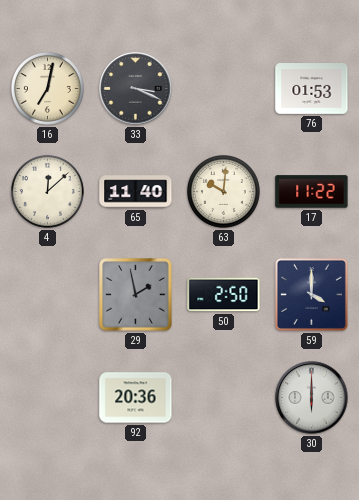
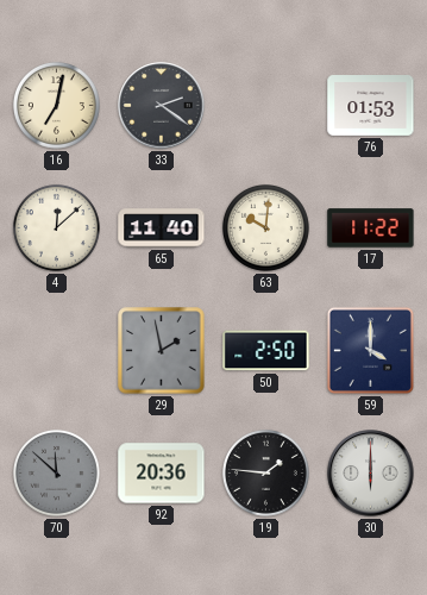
33: 3:19 -> 2:21 (162, 106)
70: none -> 11:52 (56, 472)
19: none -> 1:46 (265, 472)
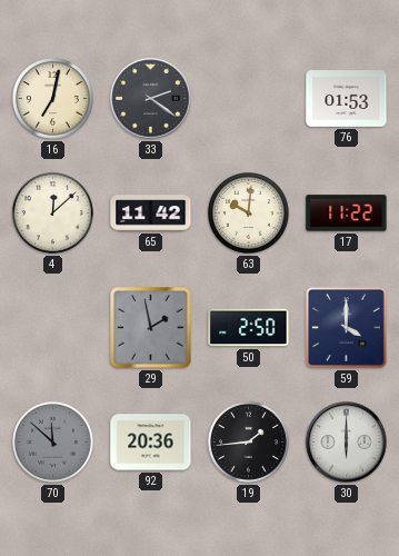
65: 11:40 -> 11:42 (151, 214)
19: 1:46 -> 1:44 (248, 441)
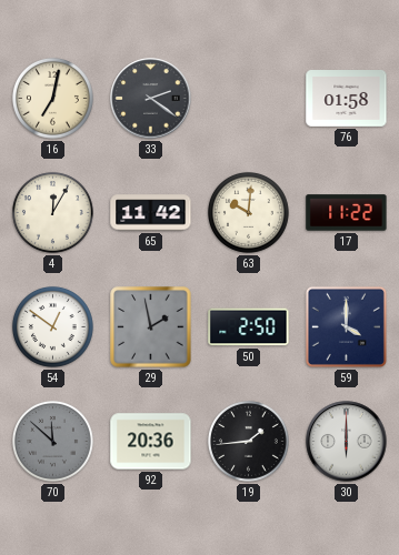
76: 01:53 -> 01:58 (347, 99)
4: 12:08 -> 12:05 (52, 212)
54: none -> 12:51 (52, 326)
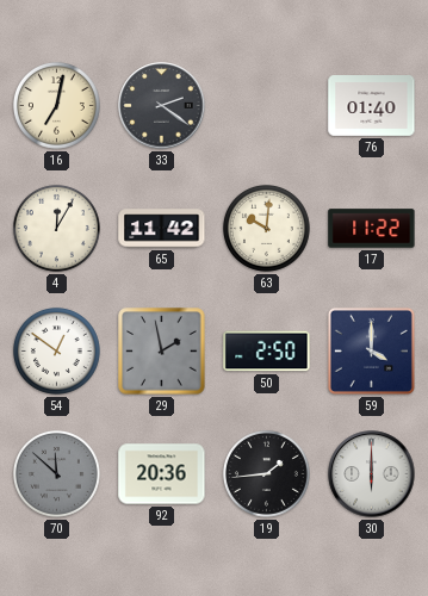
76: 01:58 -> 01:40 (372, 106)
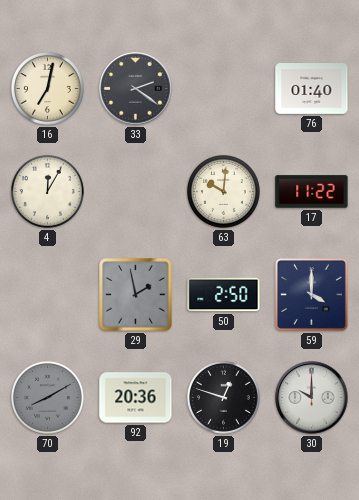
65: 11:42 -> none (162, 229)
54: 12:51 -> none (56, 350)
70: 11:52 -> 8:10 (47, 397)
19: 1:44 -> 12:48 (223, 397)
30: 6:00 -> 10:00 (312, 398)
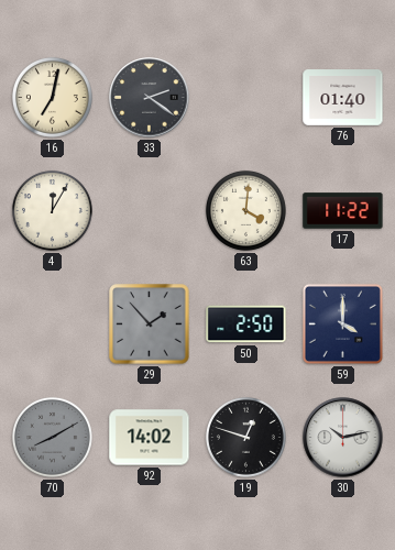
63: 10:01 -> 4:01 (245, 210)
29: 1:58 -> 1:53 (150, 324)
92: 20:36 -> 14:02 (150, 438)
30: 10:00 -> 10:13 (343, 438)
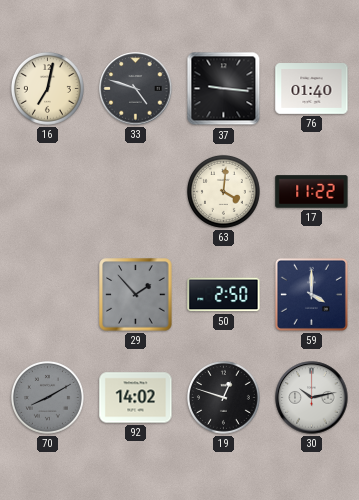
33: 2:21 -> 4:48 (136, 89)
37: none -> 9:16 (224, 89)
4: 12:05 -> none (52, 210)
